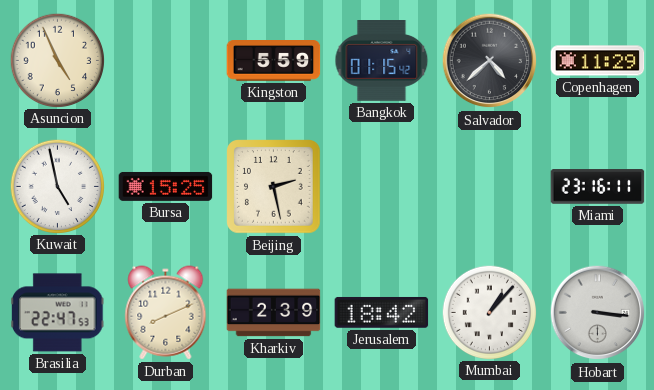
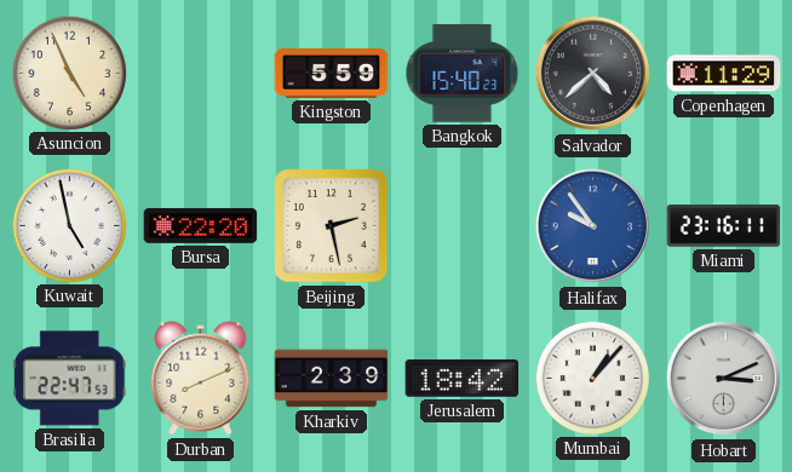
Bangkok: 01:15 -> 15:40 (463, 74)
Bursa: 15:25 -> 22:20 (201, 225)
Halifax: none -> 9:54 (593, 226)
Hobart: 3:16 -> 3:11 (724, 379)
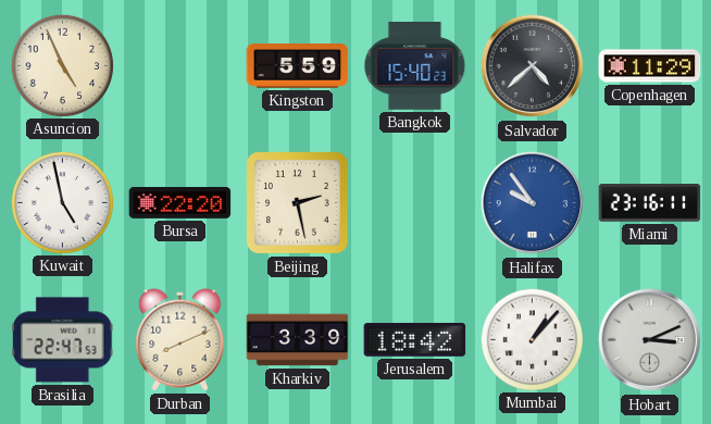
Kharkiv: 2:39 -> 3:39 (298, 340)
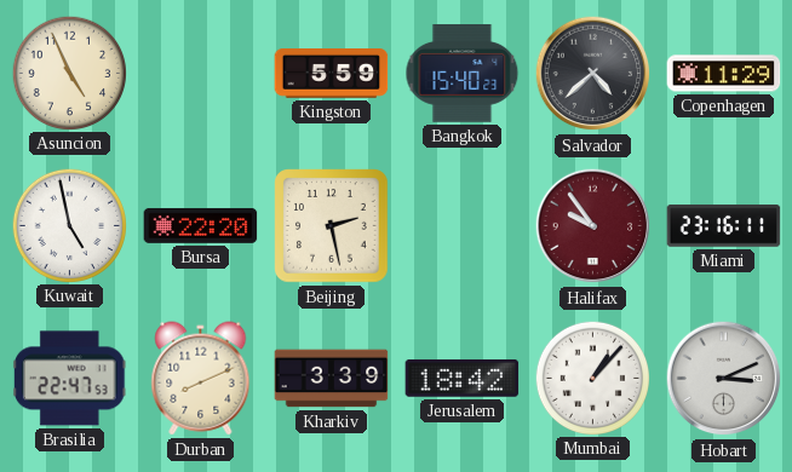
Halifax dial: blue -> burgundy (593, 226)
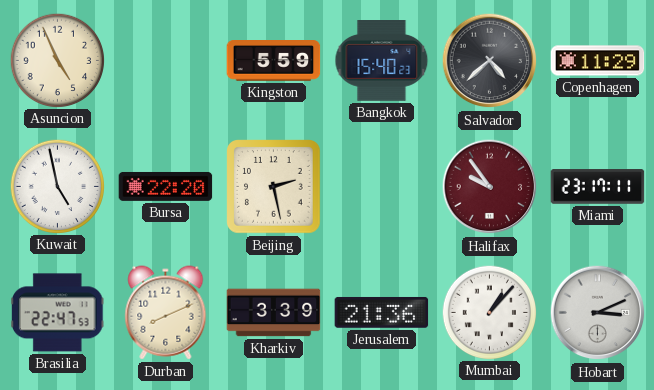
Miami: 23:16 -> 23:17 (598, 187)
Jerusalem: 18:42 -> 21:36 (382, 313)
